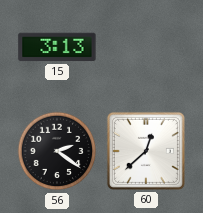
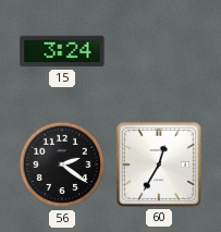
15: 3:13 -> 3:24 (62, 51)
60: 12:38 -> 12:35 (159, 164)
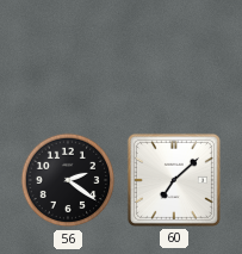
15: 3:24 -> none (62, 51)
60: 12:35 -> 7:08 (174, 180)
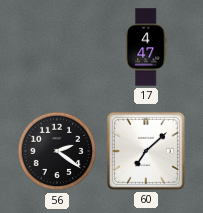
17: none -> 4:47 (146, 47)
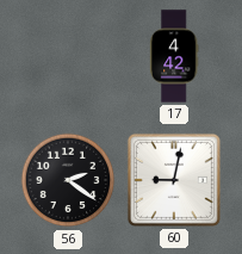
17: 4:47 -> 4:42 (174, 56)
60: 7:08 -> 9:02 (174, 180)
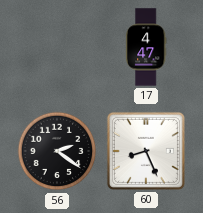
17: 4:42 -> 4:47 (146, 47)
60: 9:02 -> 8:26 (146, 151)
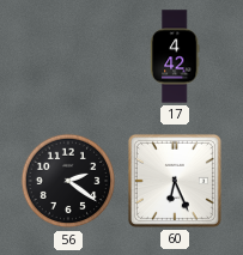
17: 4:47 -> 4:42 (175, 56)
60: 8:26 -> 6:26 (175, 181)
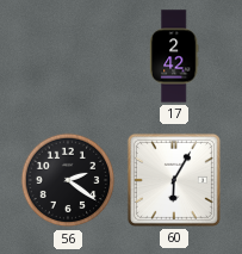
17: 4:42 -> 2:42 (174, 56)
60: 6:26 -> 6:05 (174, 180)
